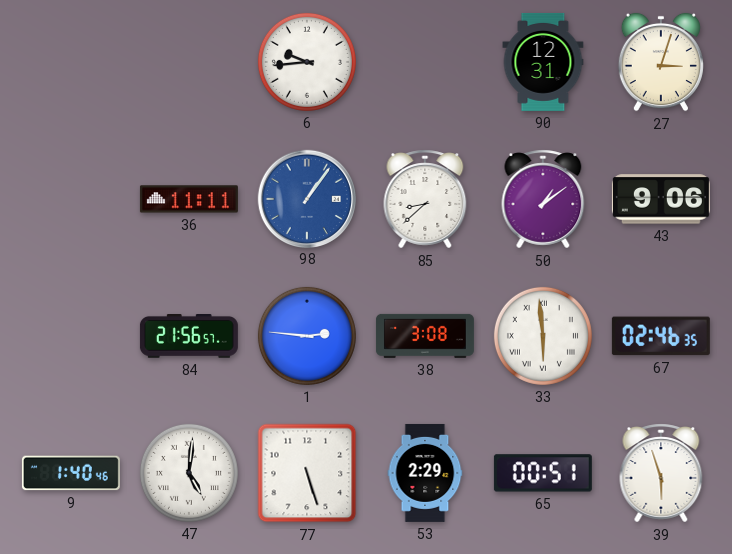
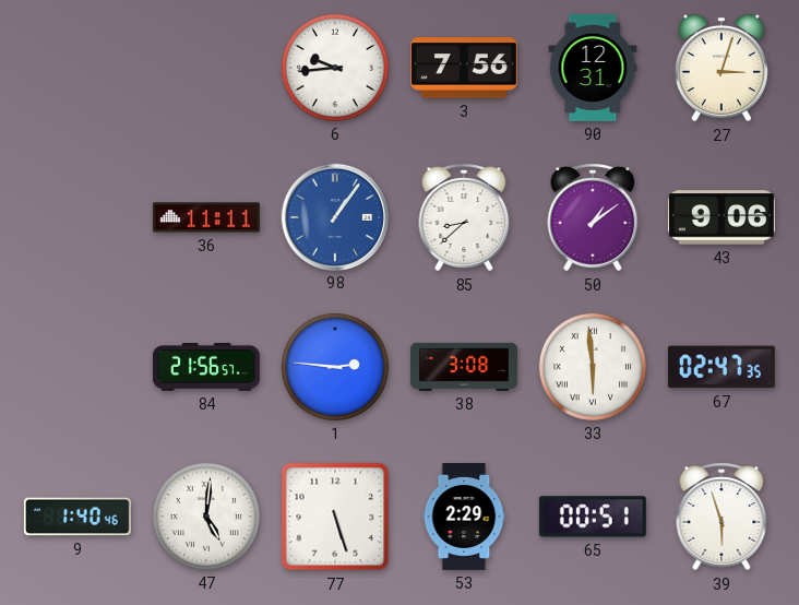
3: none -> 7:56 (464, 68)
67: 02:46 -> 02:47 (722, 367)
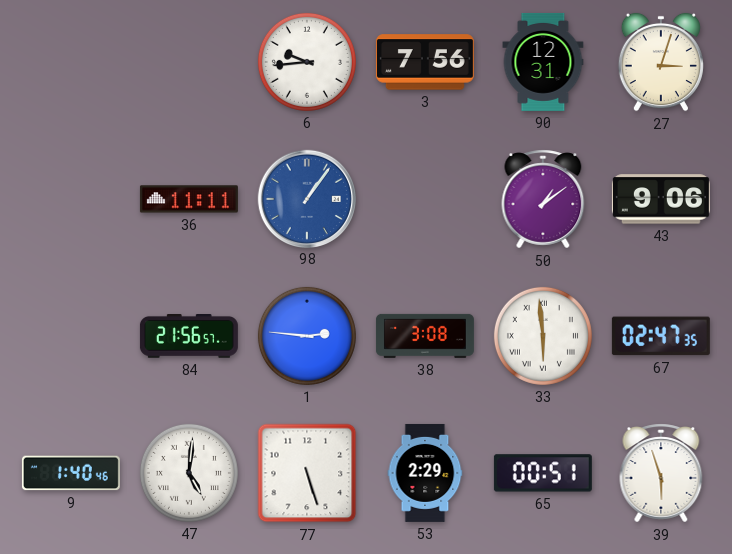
85: 8:38 -> none (464, 217)
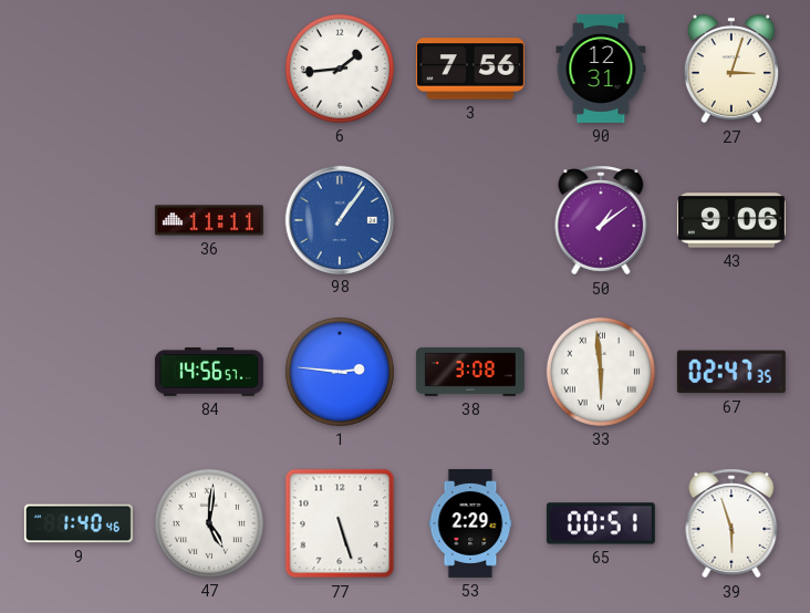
6: 9:44 -> 1:44 (340, 69)
84: 21:56 -> 14:56 (209, 373)
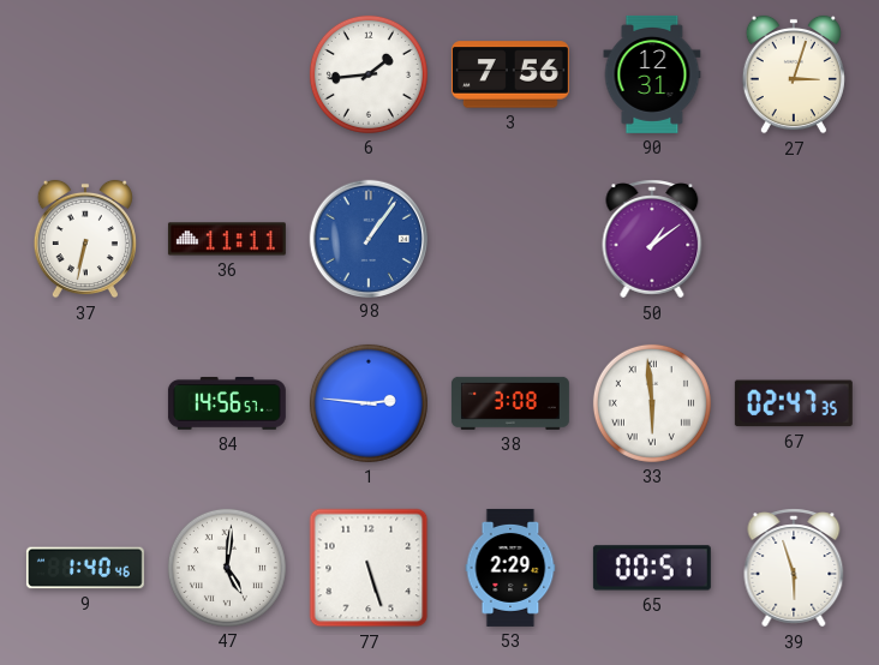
37: none -> 6:32 (85, 239)
43: 9:06 -> none (731, 220)
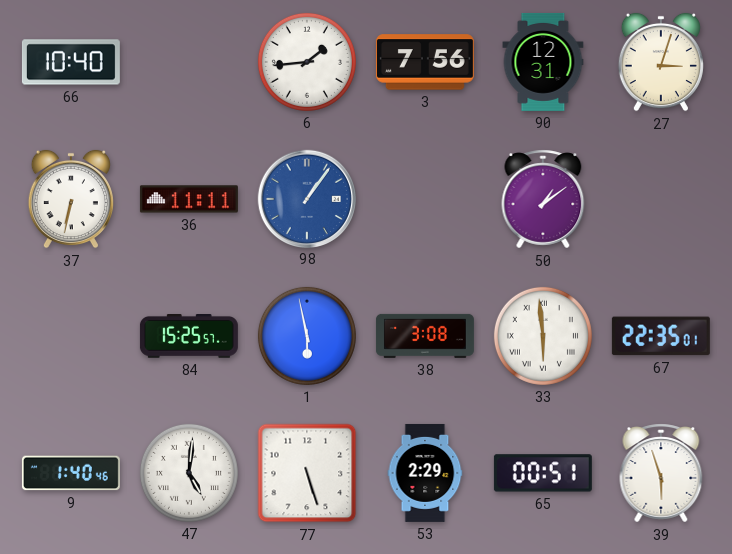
66: none -> 10:40 (71, 62)
84: 14:56 -> 15:25 (189, 337)
1: 2:46 -> 5:58 (307, 336)
67: 02:47 -> 22:35 (661, 336)
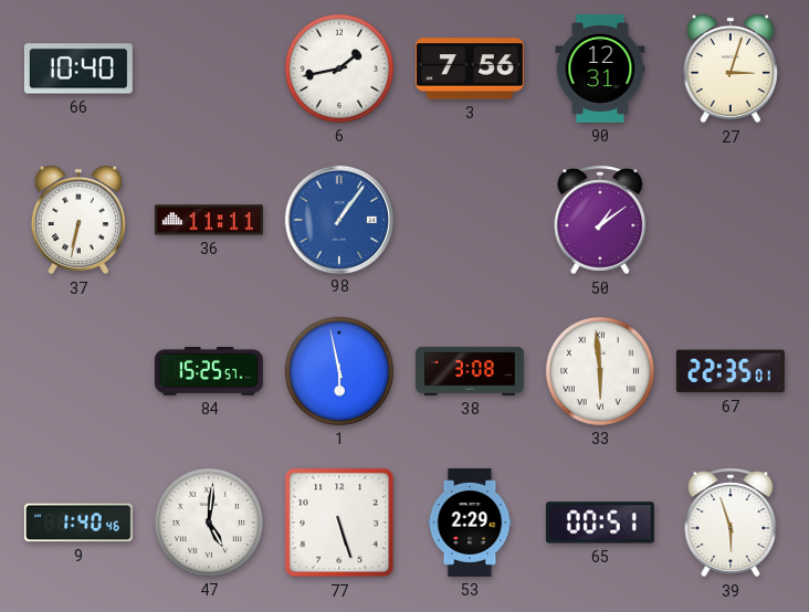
6: 1:44 -> 1:43 (339, 68)
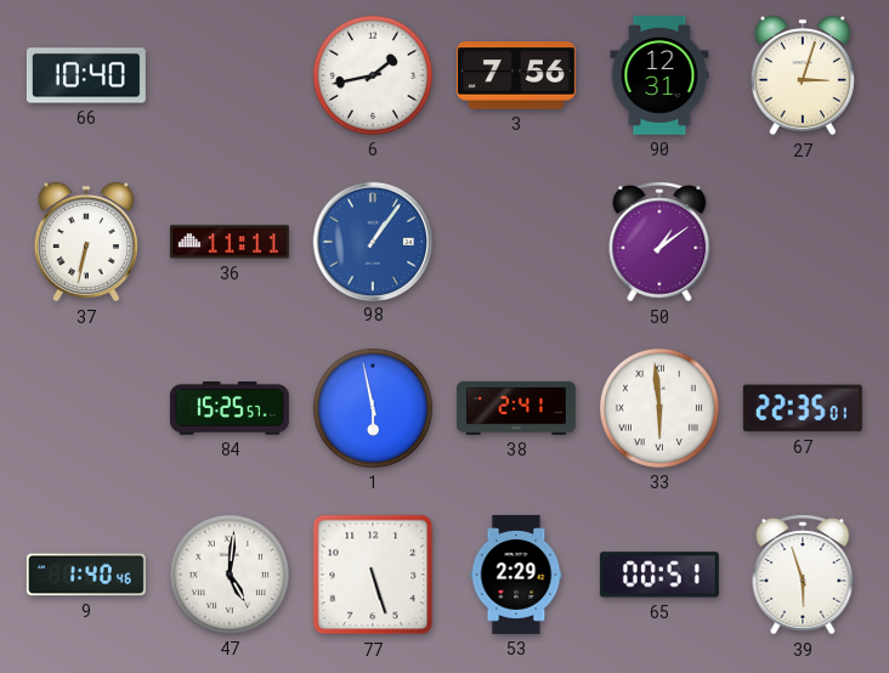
38: 3:08 -> 2:41 (516, 408)
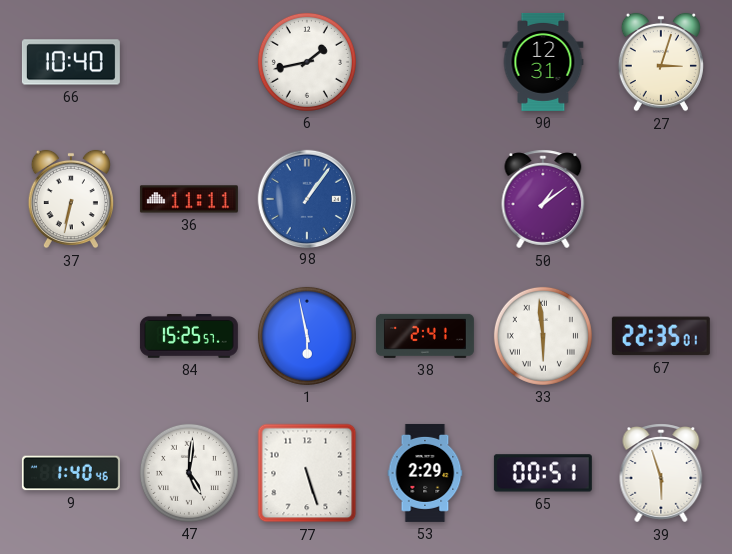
3: 7:56 -> none (516, 75)
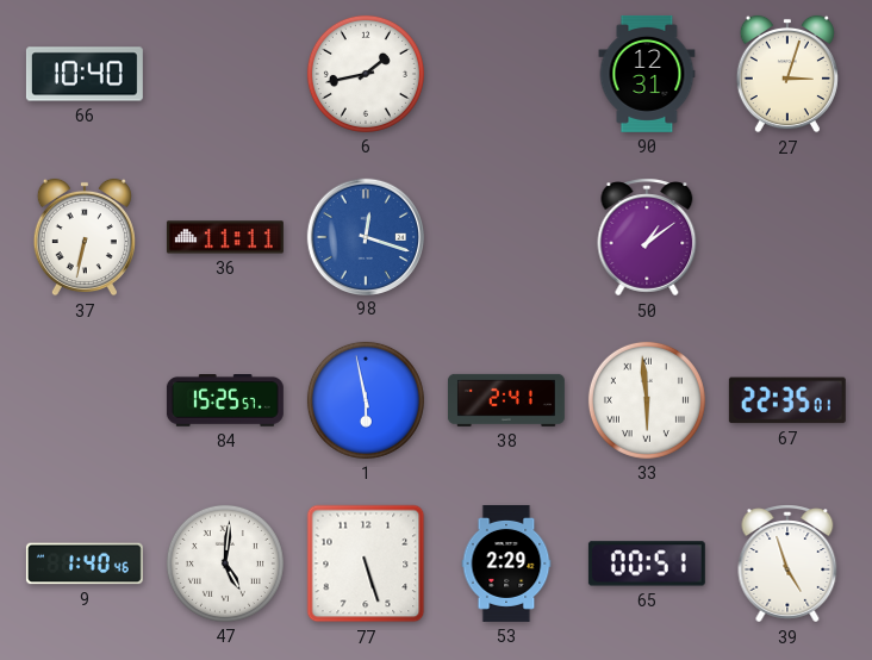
98: 1:06 -> 12:18 (365, 236)
39: 5:57 -> 4:57 (787, 564)
